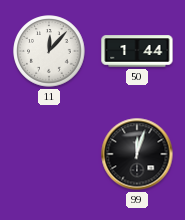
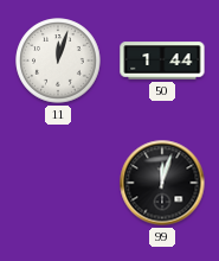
11: 12:07 -> 12:03 (58, 61)
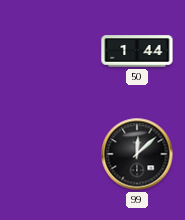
11: 12:03 -> none (58, 61)
99: 12:03 -> 12:08 (137, 154)
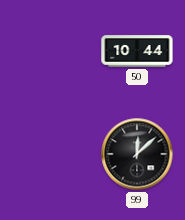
50: 1:44 -> 10:44 (137, 51)
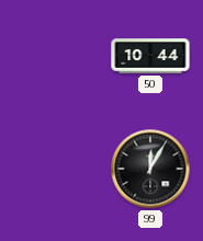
99: 12:08 -> 12:05 (150, 169)
